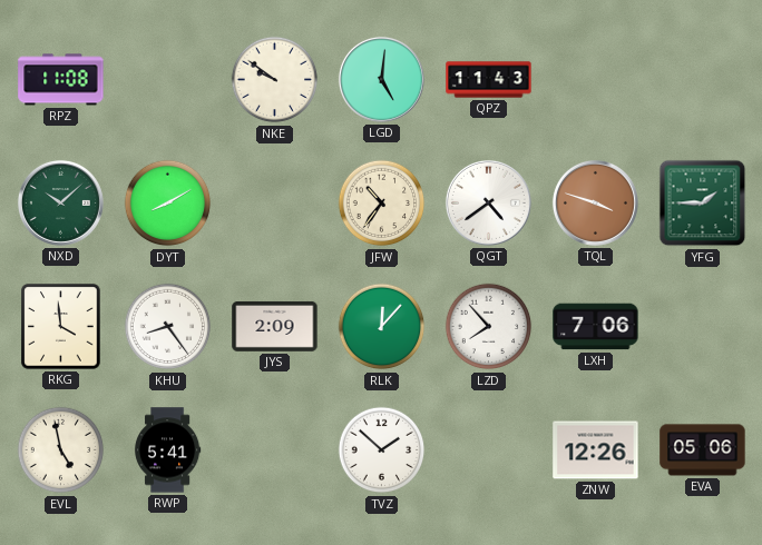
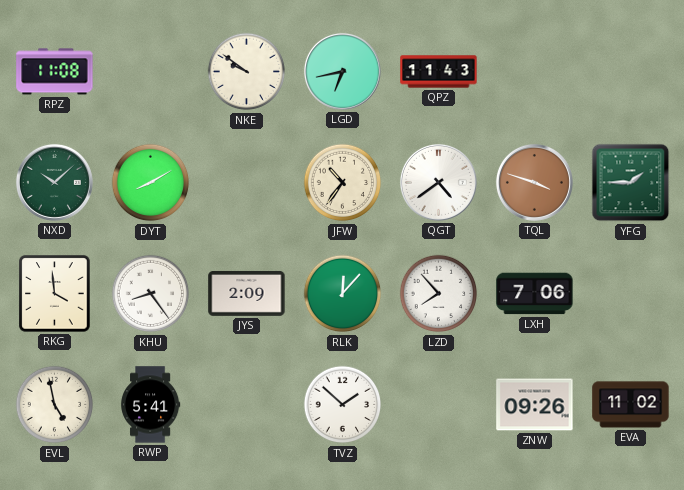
LGD: 5:01 -> 6:43 (342, 71)
ZNW: 12:26 -> 09:26 (535, 405)
EVA: 05:06 -> 11:02 (631, 405)
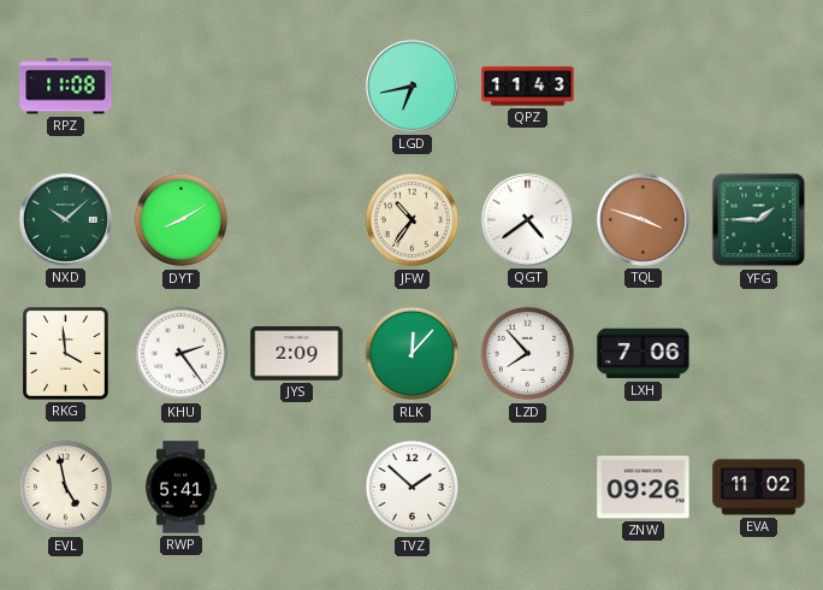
NKE: 9:51 -> none (247, 72)
KHU: 8:24 -> 2:24 (182, 354)
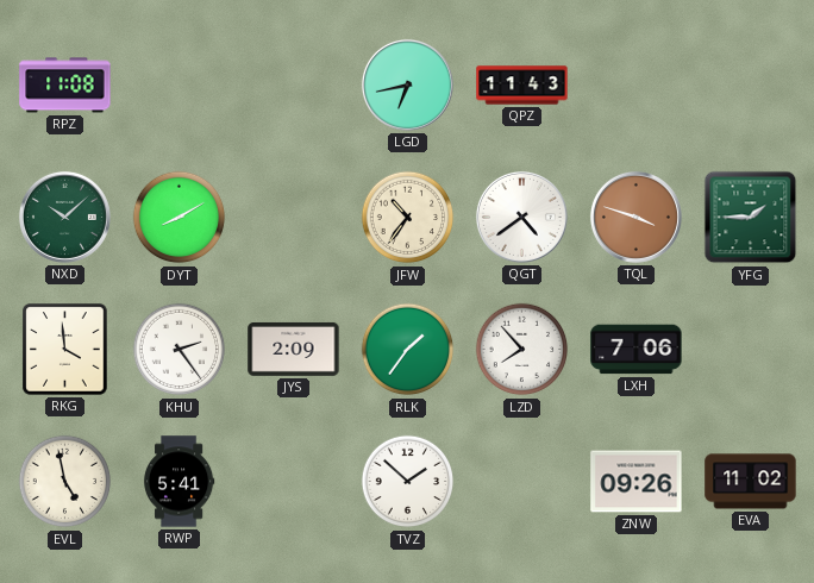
RLK: 12:07 -> 1:36 (408, 350)
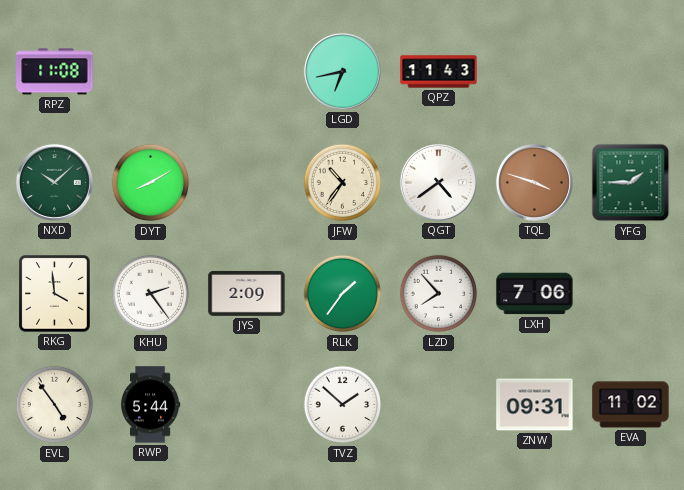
EVL: 4:58 -> 4:54 (55, 405)
RWP: 5:41 -> 5:44 (150, 405)
ZNW: 09:26 -> 09:31 (535, 405)
